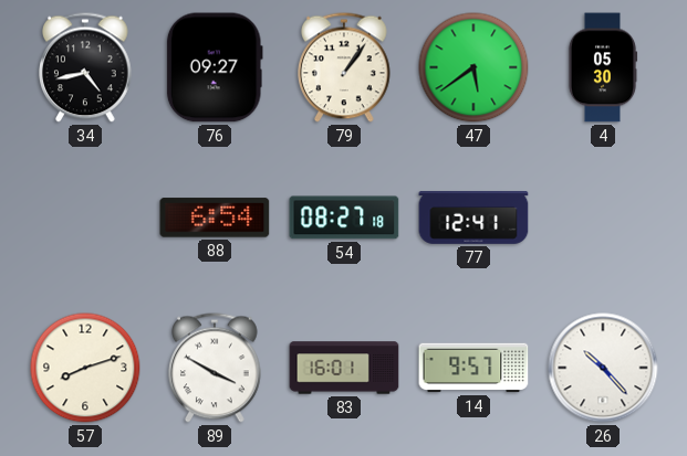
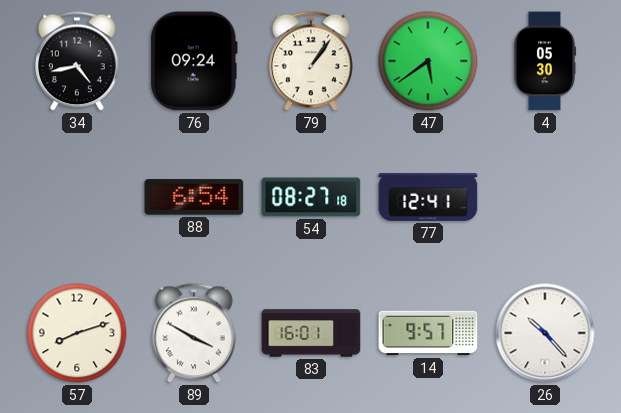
76: 09:27 -> 09:24 (194, 61)
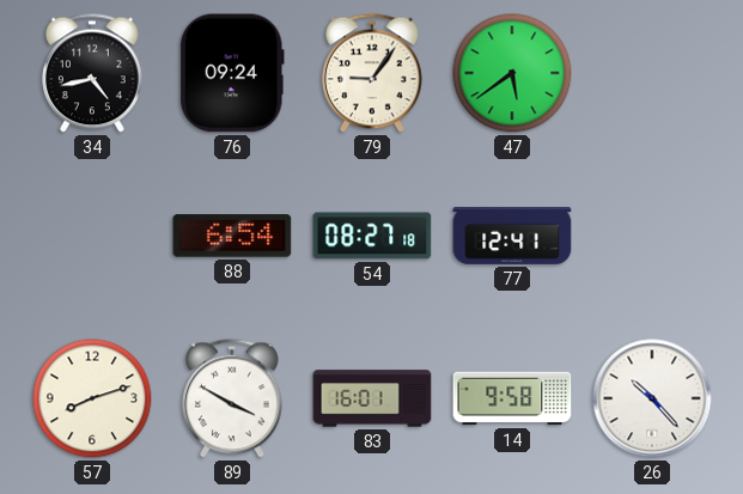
79: 1:06 -> 9:06 (373, 73)
4: 05:30 -> none (545, 61)
14: 9:57 -> 9:58 (512, 398)
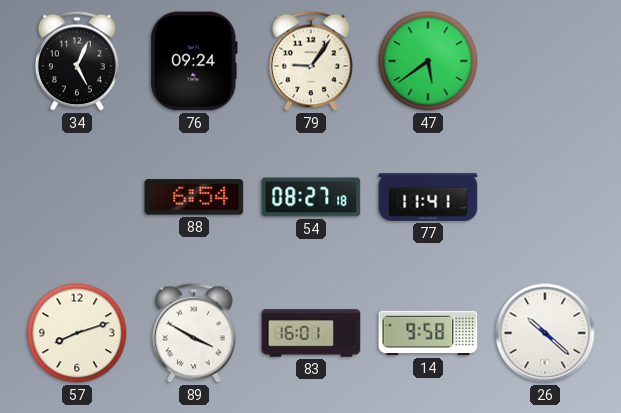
34: 4:43 -> 5:04 (78, 61)
77: 12:41 -> 11:41 (428, 198)
26: 10:23 -> 10:22 (545, 333)
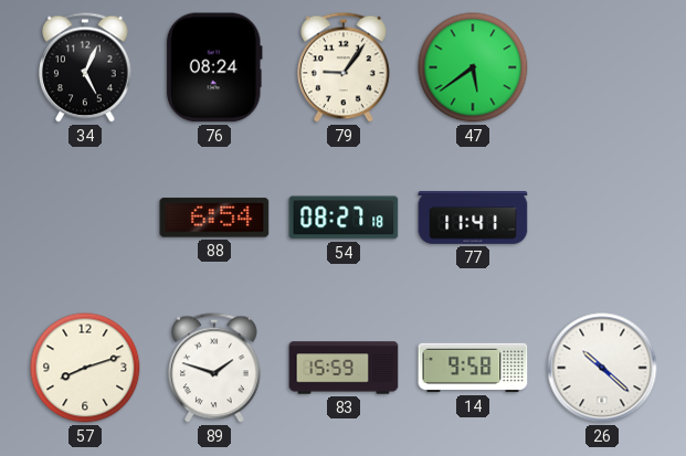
76: 09:24 -> 08:24 (214, 67)
89: 3:50 -> 1:48 (215, 368)
83: 16:01 -> 15:59 (344, 368)
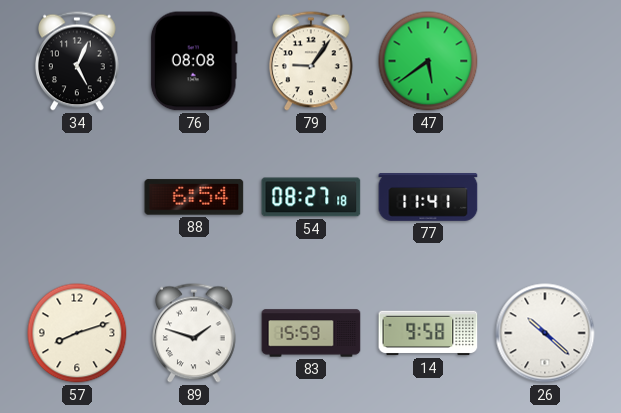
76: 08:24 -> 08:08 (194, 61)
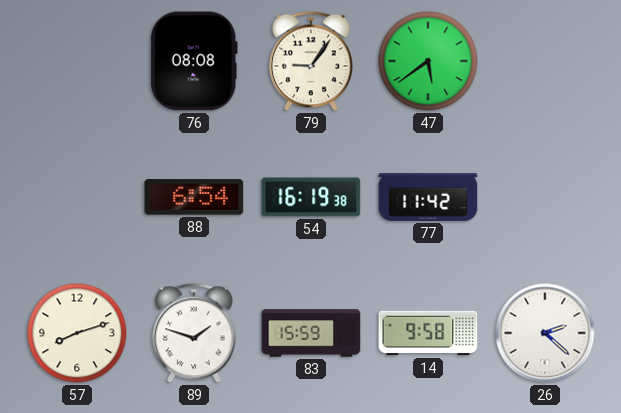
34: 5:04 -> none (78, 61)
54: 08:27 -> 16:19 (311, 197)
77: 11:41 -> 11:42 (428, 198)
26: 10:22 -> 2:22 (545, 333)
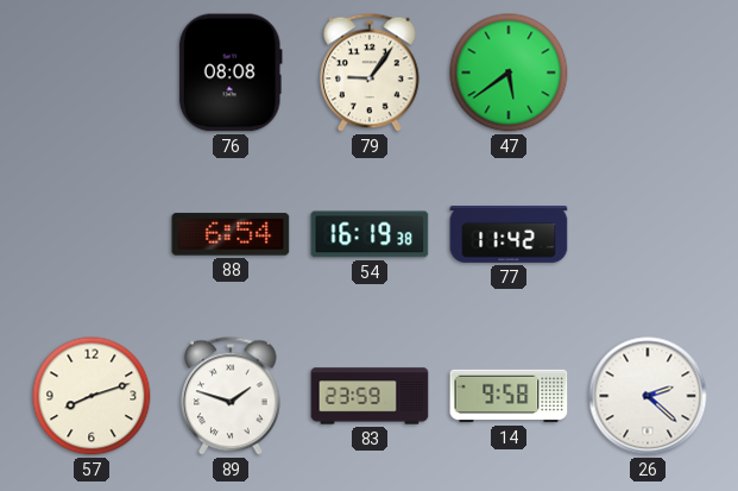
83: 15:59 -> 23:59 (370, 396)
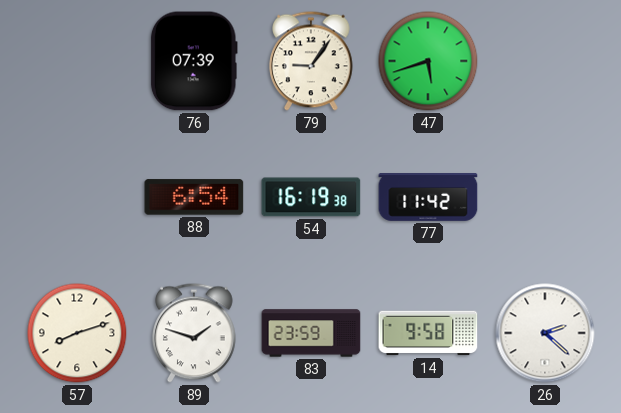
76: 08:08 -> 07:39 (194, 61)
47: 5:39 -> 5:42 (428, 61)
